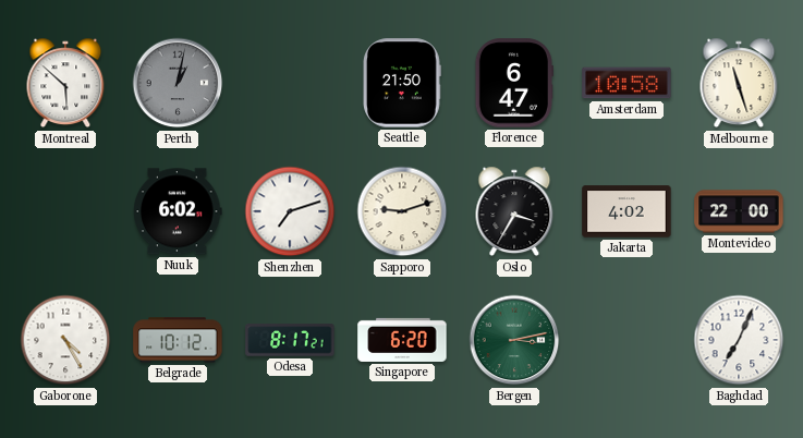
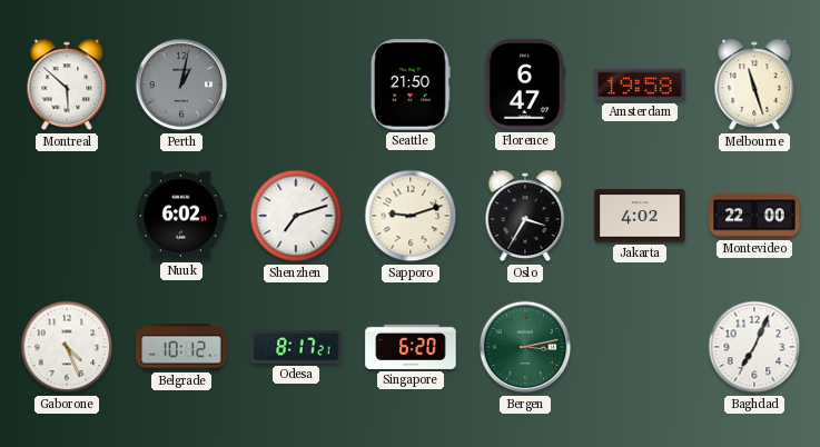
Amsterdam: 10:58 -> 19:58 (640, 85)
Gaborone: 4:25 -> 4:26 (67, 347)
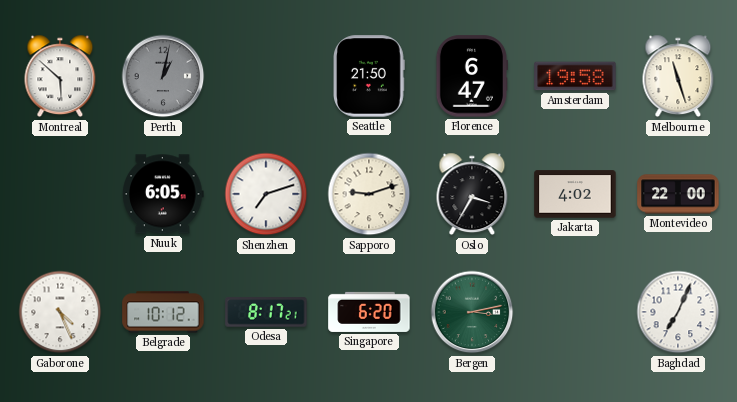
Nuuk: 6:02 -> 6:05 (163, 194)
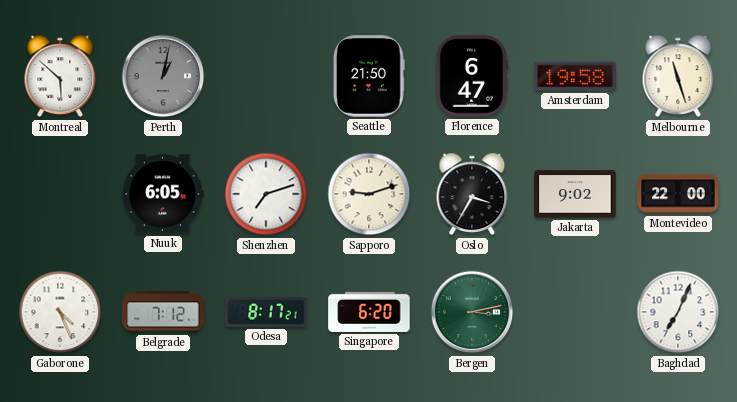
Jakarta: 4:02 -> 9:02 (575, 194)
Belgrade: 10:12 -> 7:12 (163, 312)
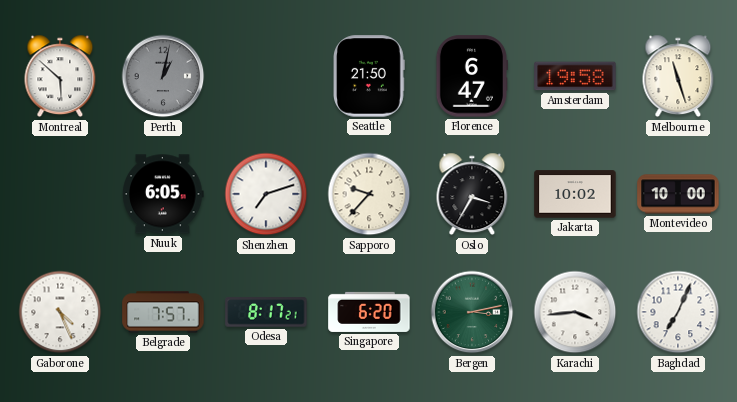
Sapporo: 9:12 -> 9:37 (369, 194)
Jakarta: 9:02 -> 10:02 (575, 194)
Montevideo: 22:00 -> 10:00 (678, 194)
Belgrade: 7:12 -> 7:57 (163, 312)
Karachi: none -> 3:44 (575, 312)
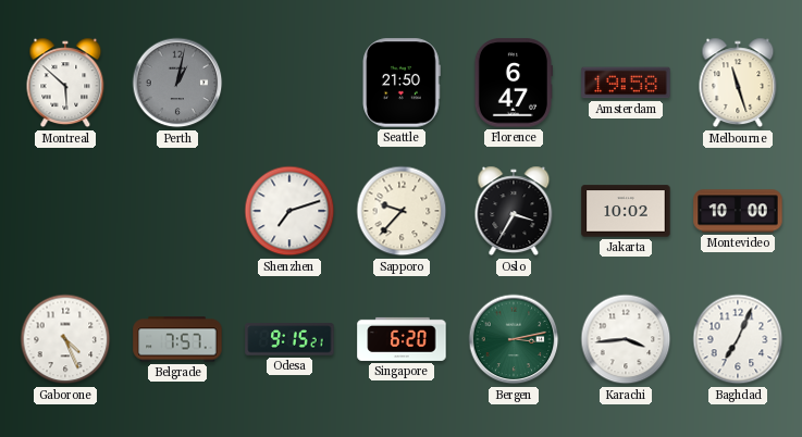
Nuuk: 6:05 -> none (163, 194)
Odesa: 8:17 -> 9:15 (289, 339)
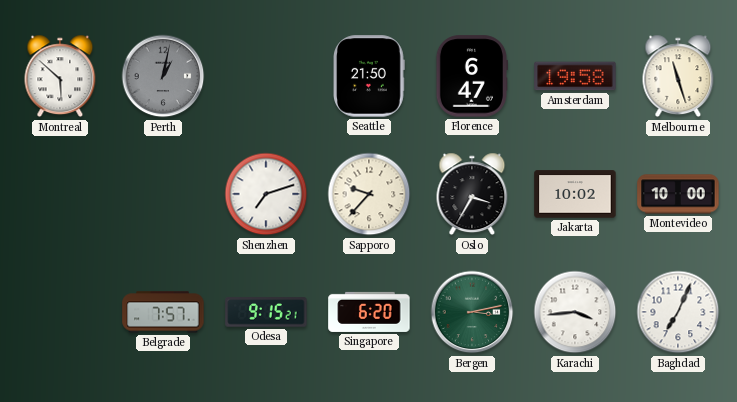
Gaborone: 4:26 -> none (65, 339)
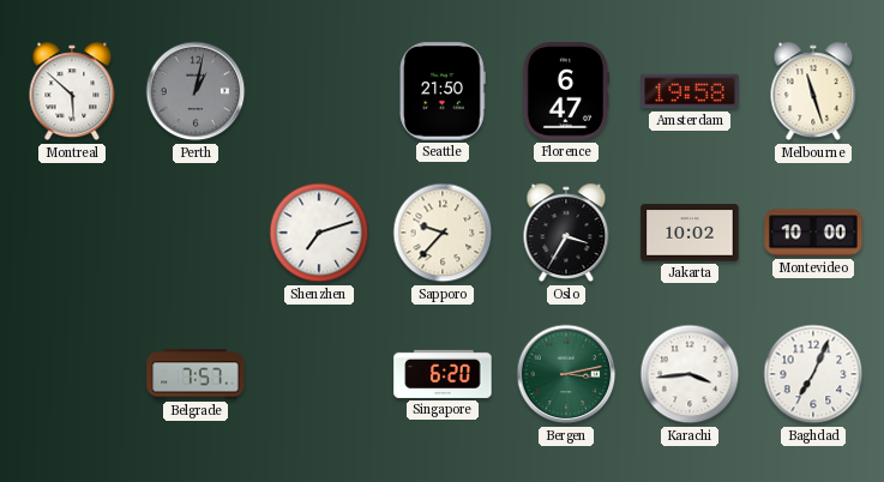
Odesa: 9:15 -> none (266, 312)
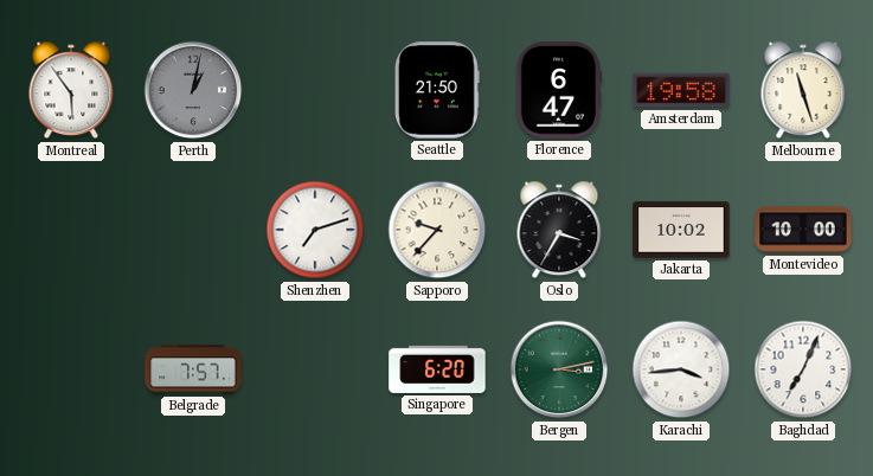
Montreal: 5:52 -> 5:54 (71, 90)
